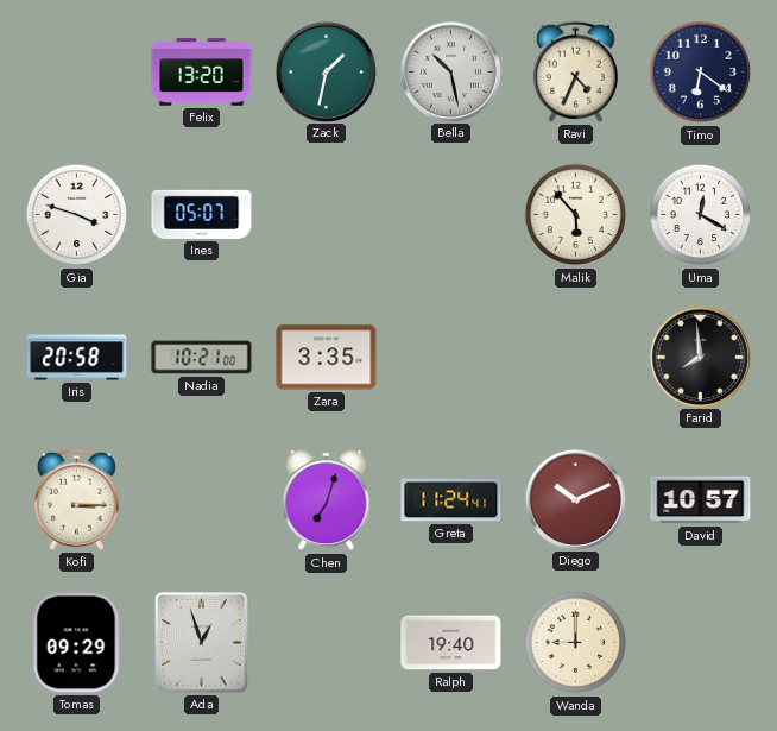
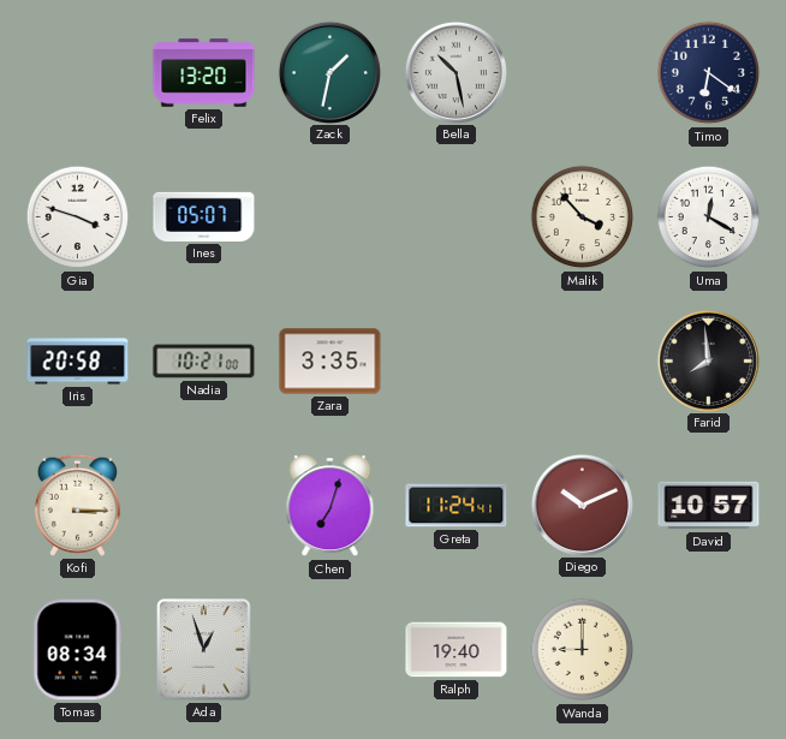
Ravi: 4:34 -> none (575, 71)
Malik: 5:53 -> 3:53 (583, 217)
Tomas: 09:29 -> 08:34 (78, 650)
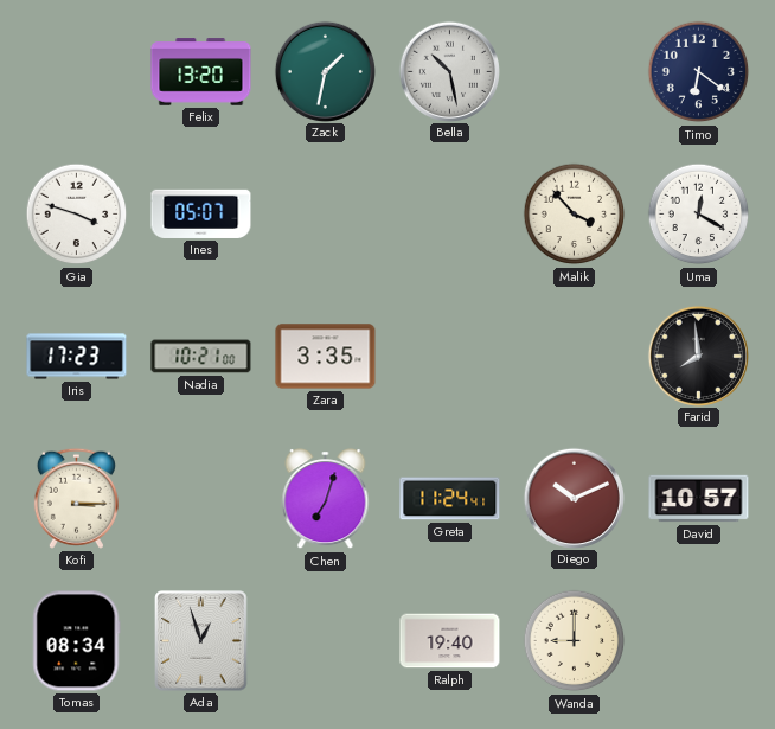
Iris: 20:58 -> 17:23 (77, 357)
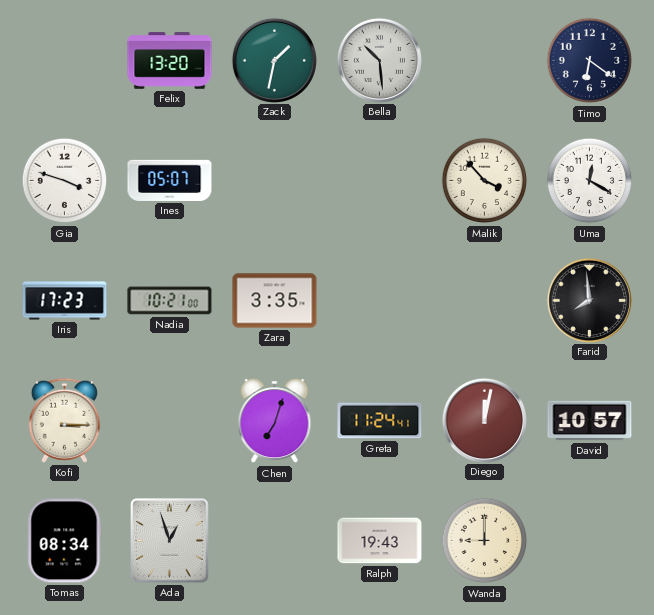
Bella: 10:28 -> 10:29 (379, 60)
Diego: 10:11 -> 12:02 (484, 420)
Ralph: 19:40 -> 19:43 (380, 541)
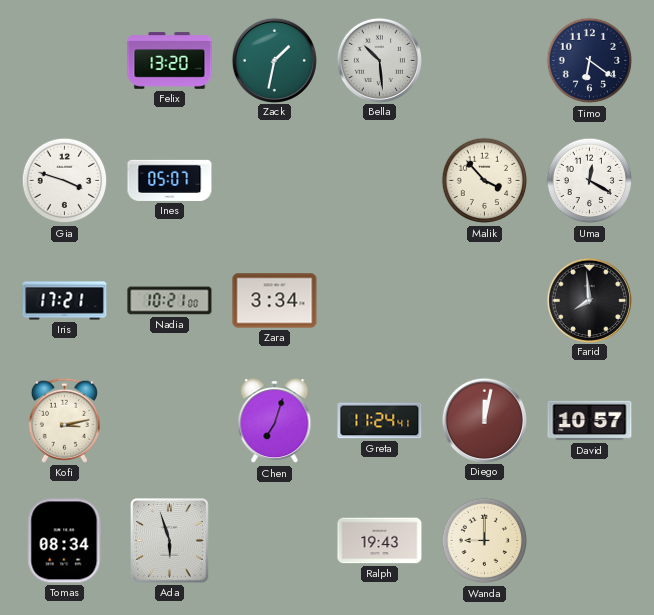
Iris: 17:23 -> 17:21 (65, 301)
Zara: 3:35 -> 3:34 (275, 301)
Kofi: 3:15 -> 3:13 (64, 420)
Ada: 12:57 -> 5:57 (170, 541)
